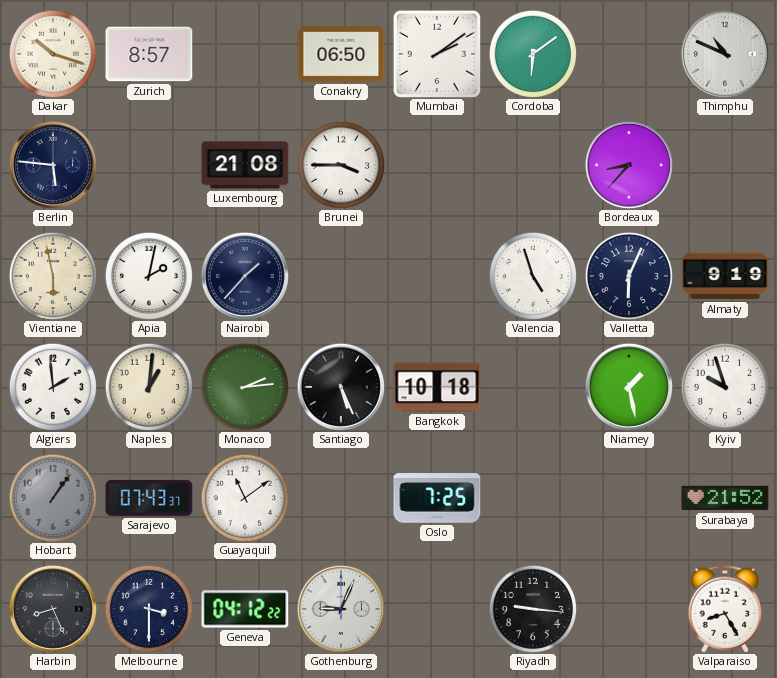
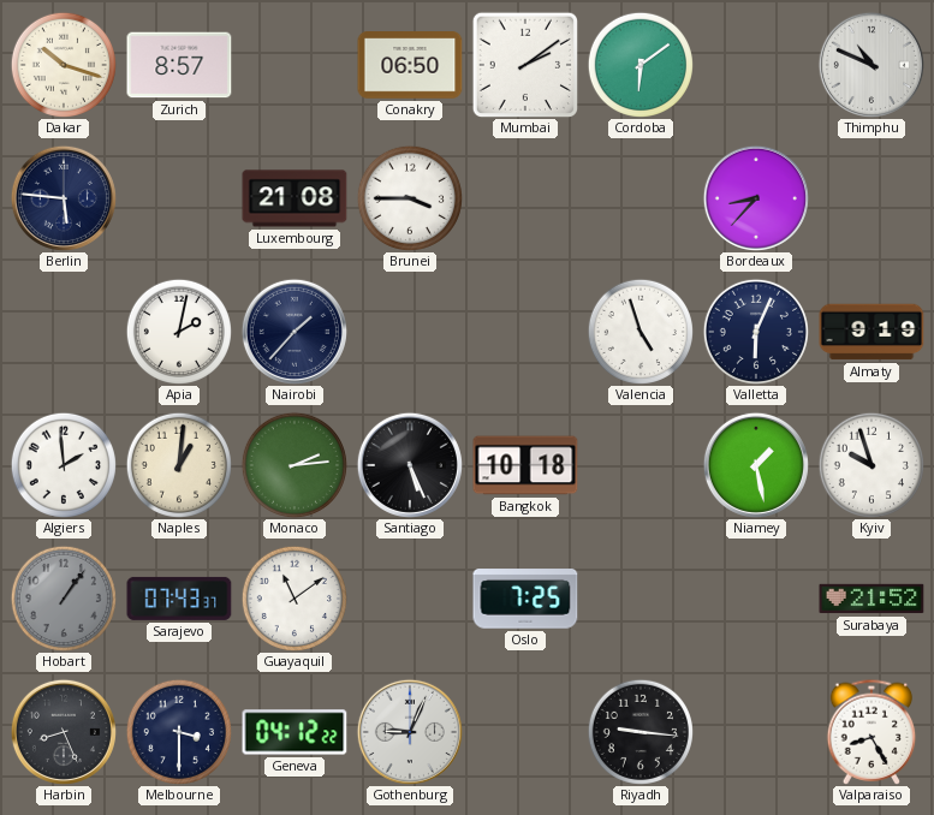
Vientiane: 5:58 -> none (53, 276)
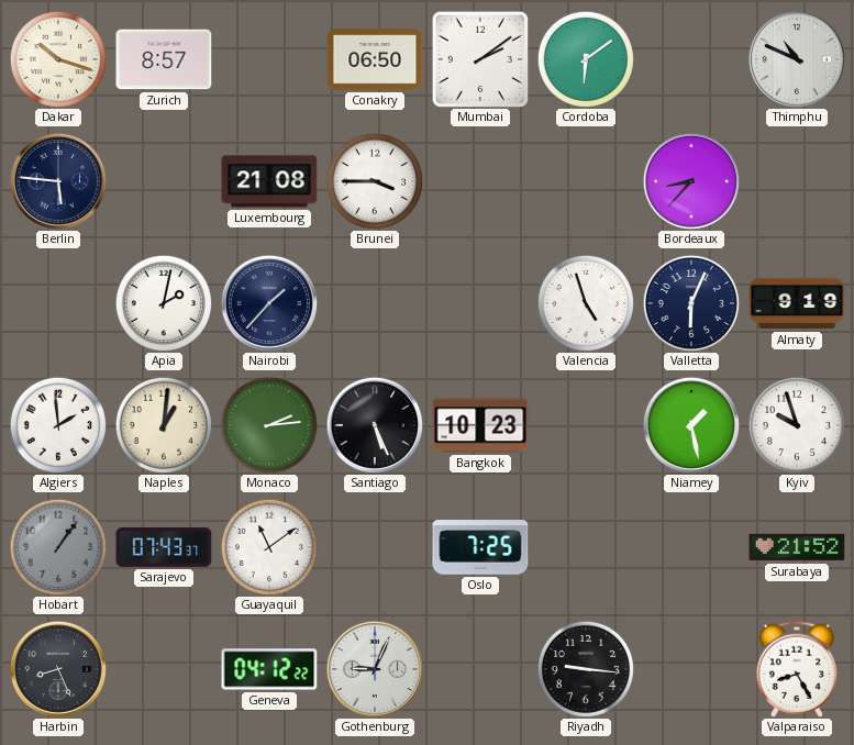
Bangkok: 10:18 -> 10:23 (480, 425)
Melbourne: 3:30 -> none (179, 732)
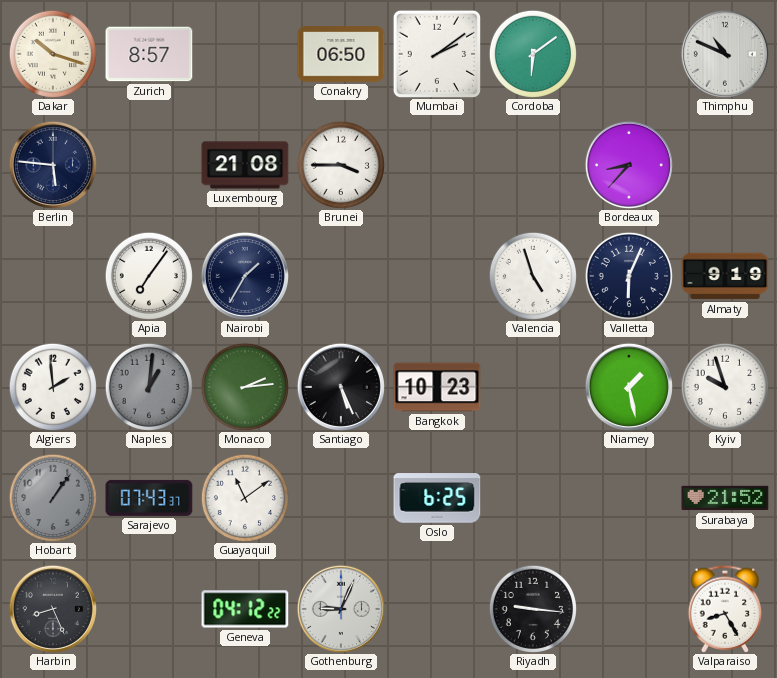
Apia: 2:02 -> 7:06 (149, 276)
Nairobi: 1:37 -> 1:35 (245, 276)
Naples dial: cream -> grey (149, 387)
Oslo: 7:25 -> 6:25 (437, 498)
